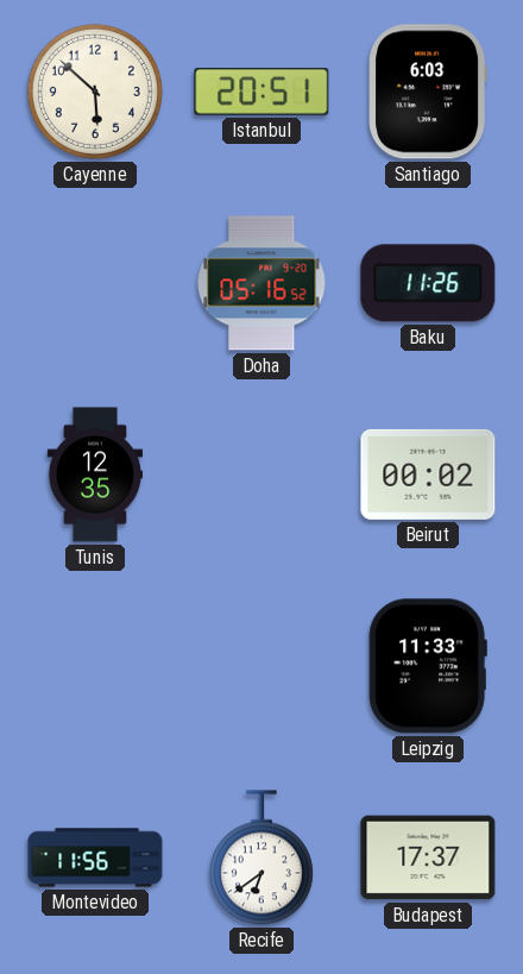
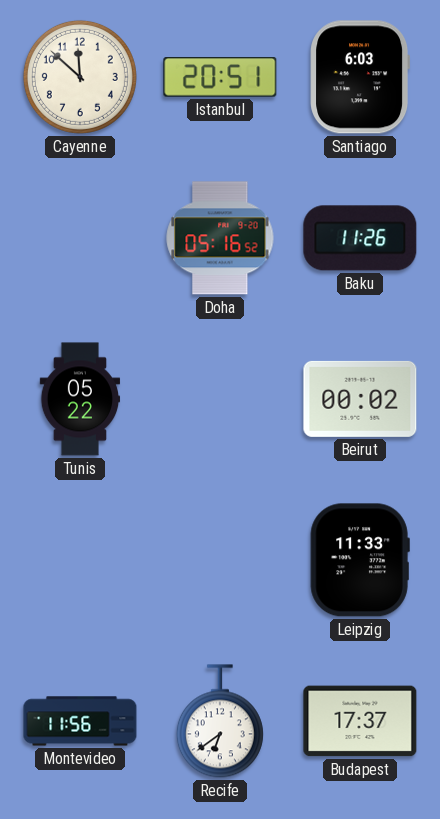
Cayenne: 5:52 -> 11:52 (80, 77)
Tunis: 12:35 -> 05:22 (80, 399)
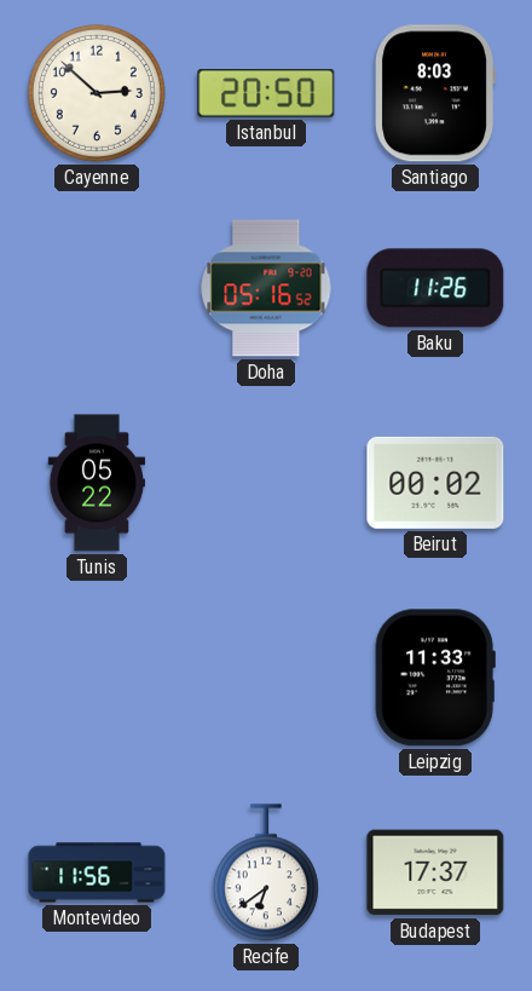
Cayenne: 11:52 -> 2:52 (97, 93)
Istanbul: 20:51 -> 20:50 (266, 94)
Santiago: 6:03 -> 8:03 (434, 93)
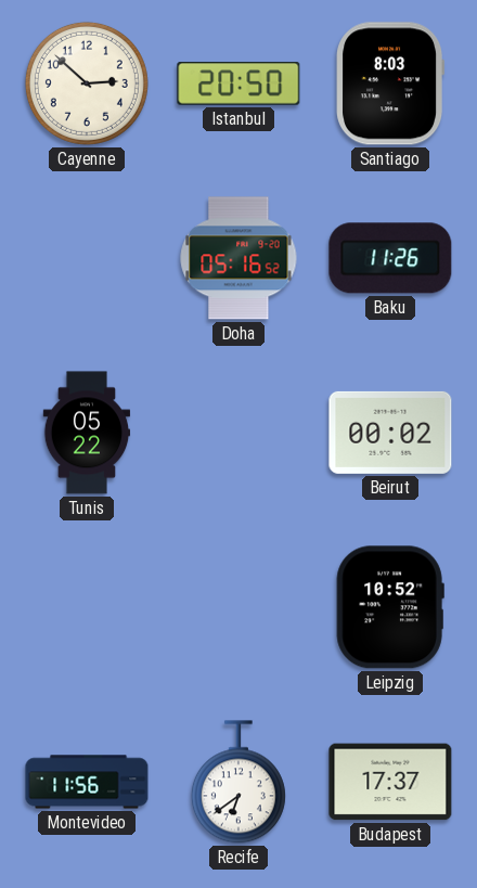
Leipzig: 11:33 -> 10:52 (390, 607)
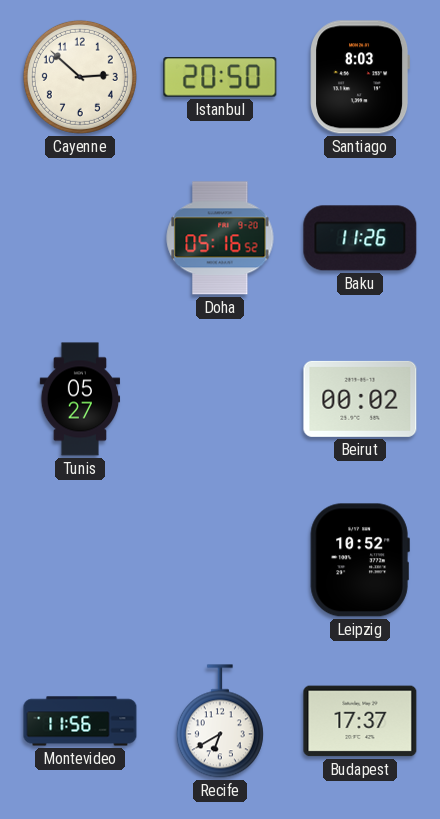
Tunis: 05:22 -> 05:27 (80, 399)
Recife: 6:39 -> 6:40 (220, 721)
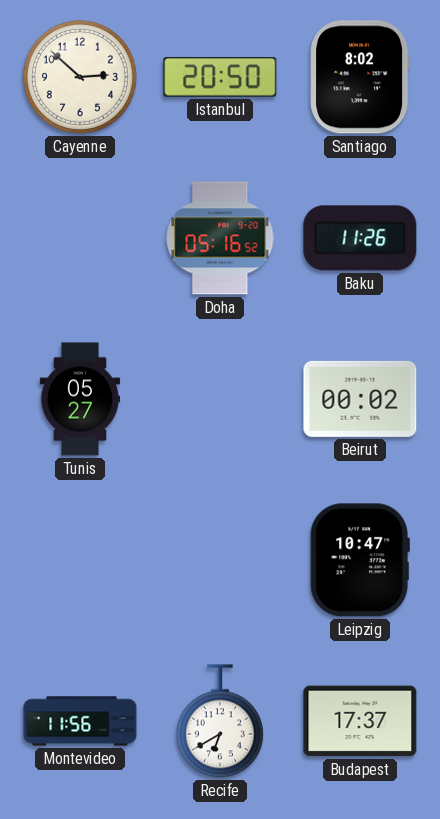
Santiago: 8:03 -> 8:02 (359, 77)
Leipzig: 10:52 -> 10:47 (360, 560)
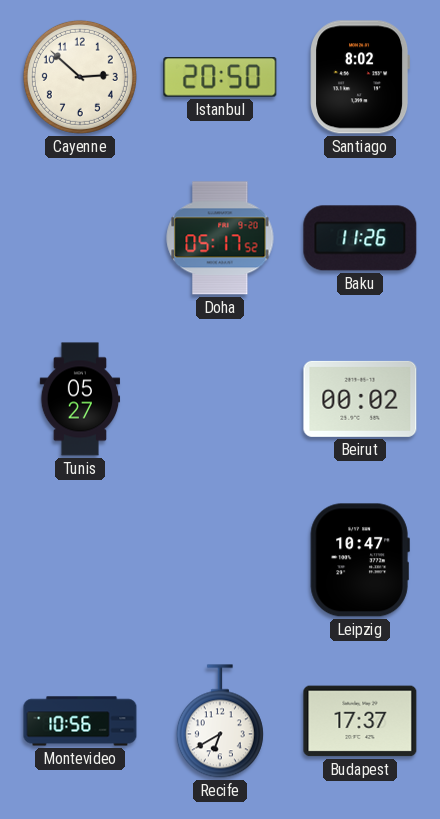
Doha: 05:16 -> 05:17 (220, 238)
Montevideo: 11:56 -> 10:56 (80, 721)
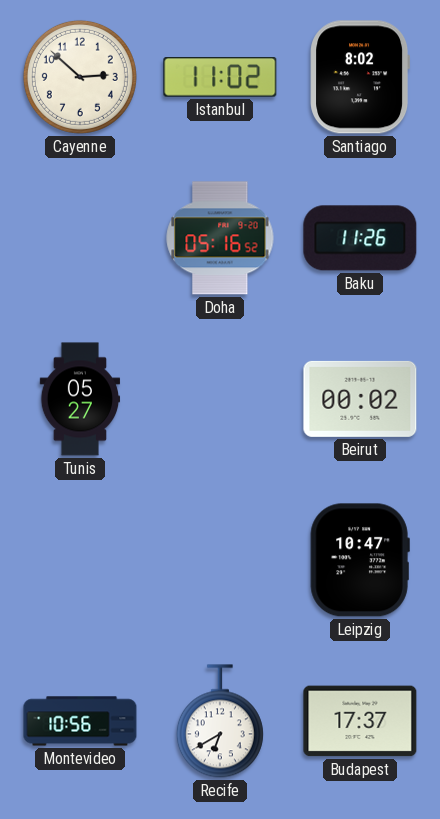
Istanbul: 20:50 -> 11:02 (220, 78)
Doha: 05:17 -> 05:16 (220, 238)
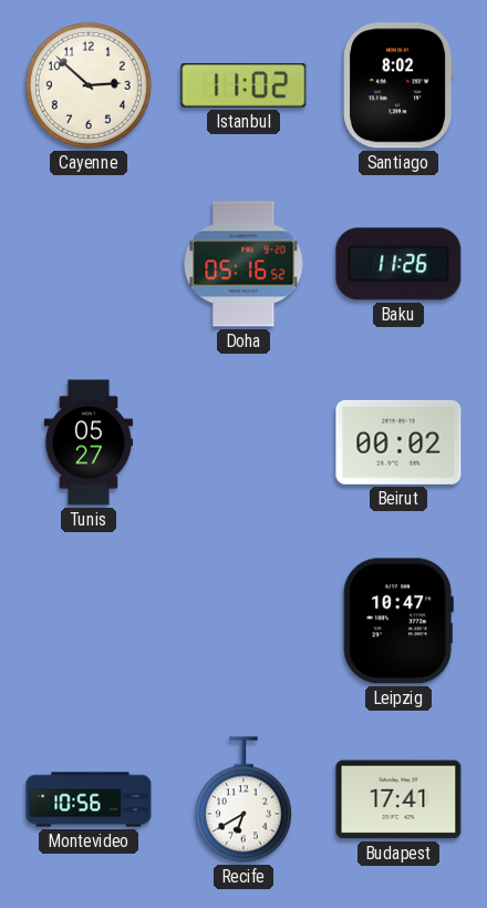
Budapest: 17:37 -> 17:41 (398, 799)
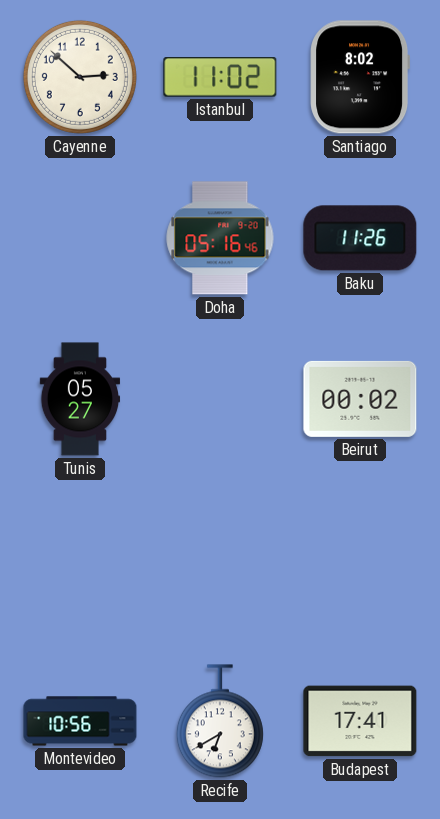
Doha: 05:16:52 -> 05:16:46 (220, 238)
Leipzig: 10:47 -> none (398, 621)
